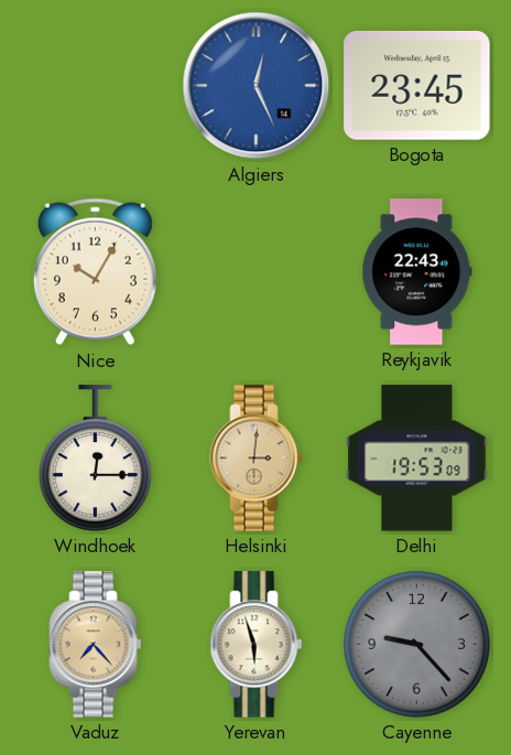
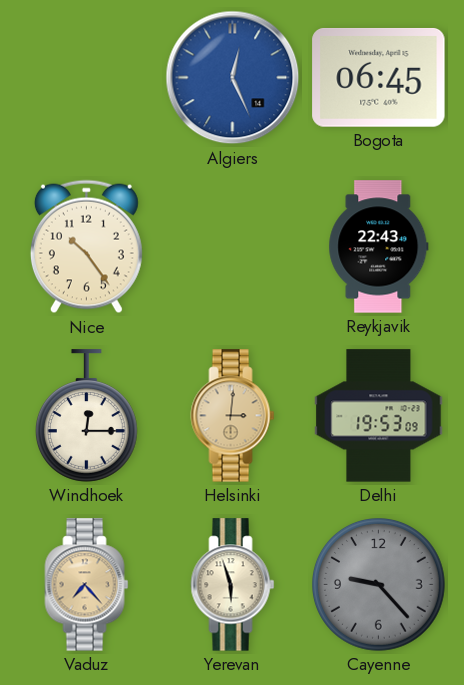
Bogota: 23:45 -> 06:45 (379, 78)
Nice: 10:05 -> 10:24 (86, 247)
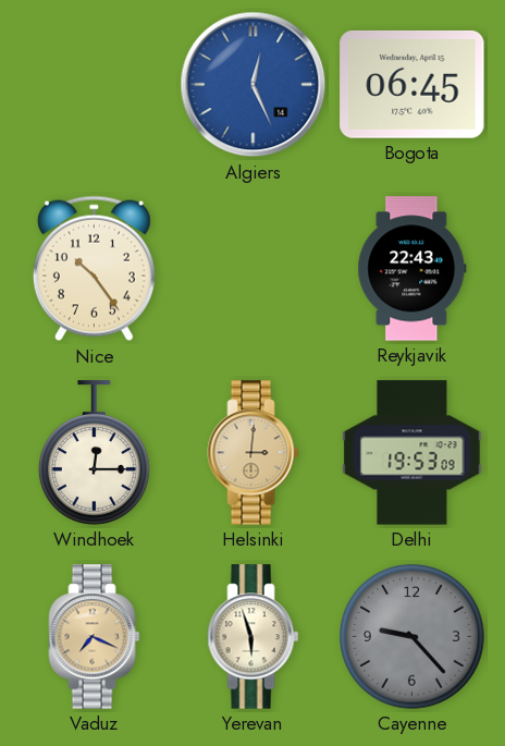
Vaduz: 7:23 -> 7:19 (95, 637)
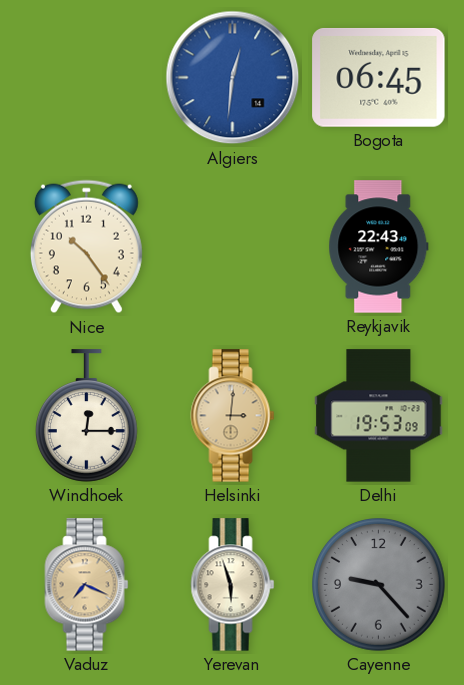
Algiers: 12:26 -> 12:31 (233, 78)
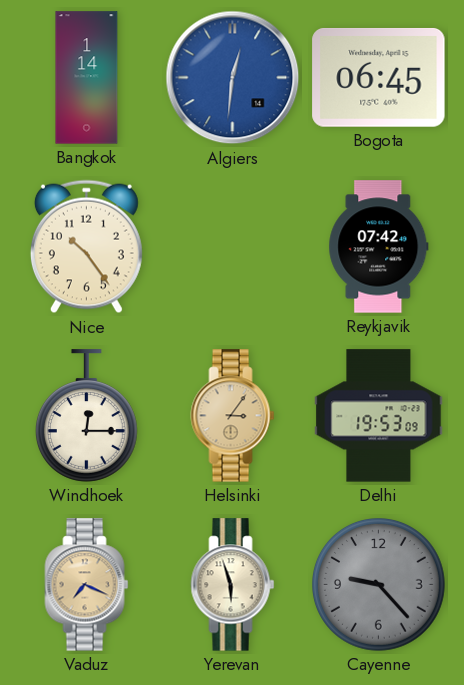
Bangkok: none -> 1:14 (87, 78)
Reykjavik: 22:43 -> 07:42 (379, 247)
Helsinki: 3:01 -> 3:06 (233, 416)
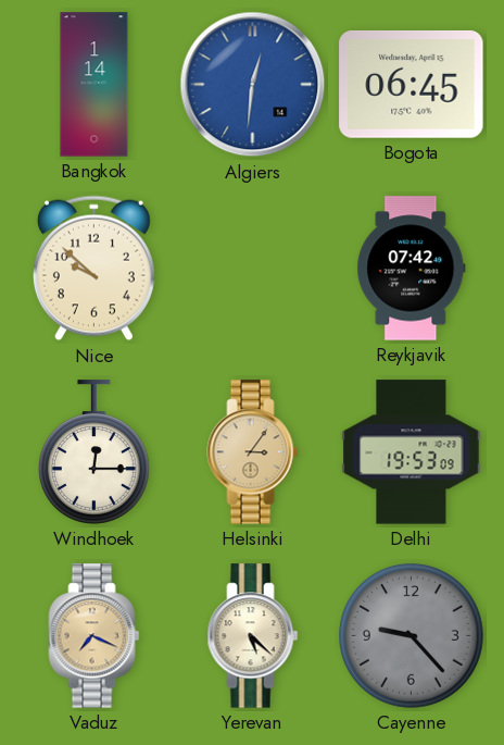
Nice: 10:24 -> 9:52 (93, 269)
Yerevan: 5:57 -> 5:22 (253, 636)
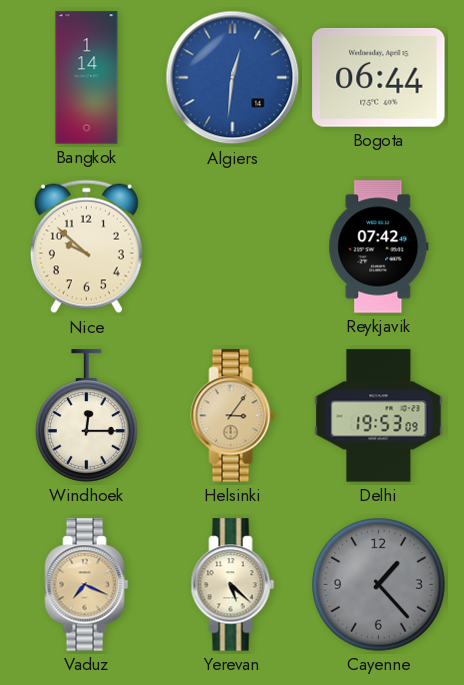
Bogota: 06:45 -> 06:44 (379, 78)
Cayenne: 9:23 -> 1:23 (379, 585)
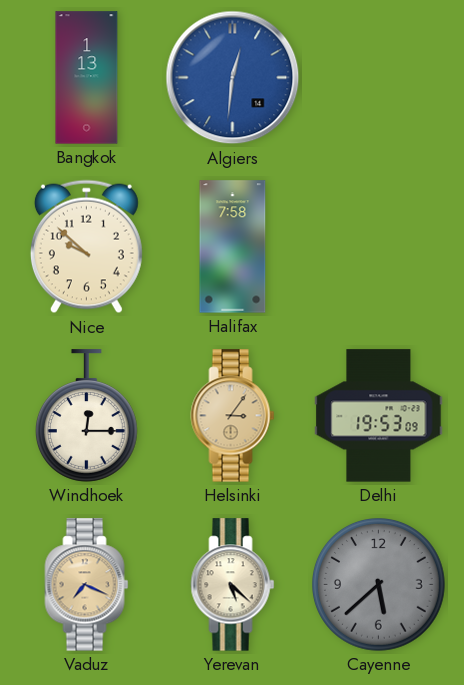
Bangkok: 1:14 -> 1:13 (87, 78)
Bogota: 06:44 -> none (379, 78)
Halifax: none -> 7:58 (233, 247)
Reykjavik: 07:42 -> none (379, 247)
Cayenne: 1:23 -> 5:38 (379, 585)
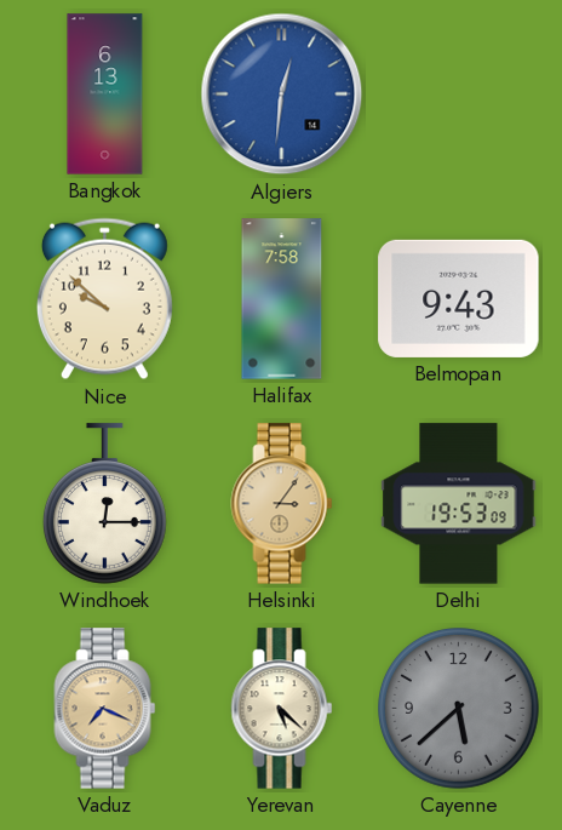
Bangkok: 1:13 -> 6:13 (105, 95)
Belmopan: none -> 9:43 (459, 298)
